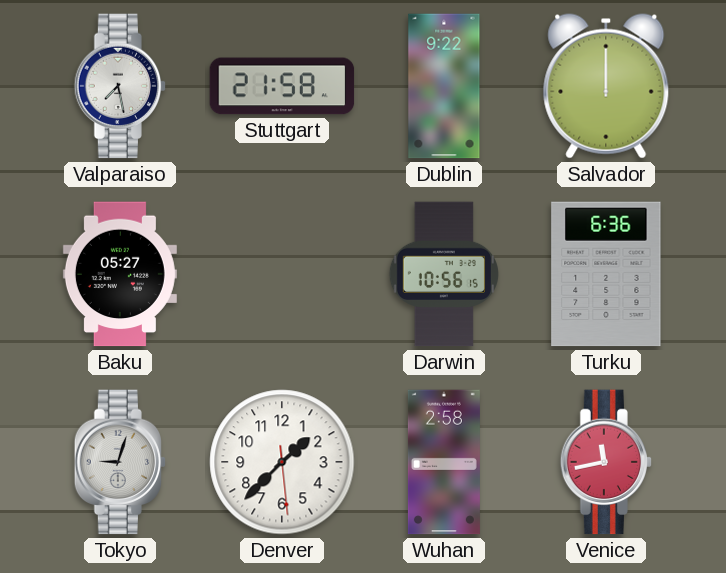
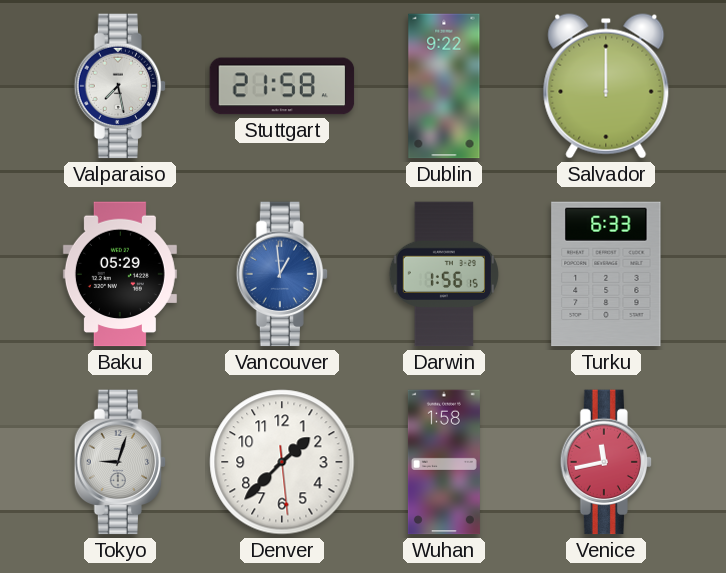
Baku: 05:27 -> 05:29 (120, 274)
Vancouver: none -> 12:59 (282, 274)
Darwin: 10:56 -> 1:56 (444, 274)
Turku: 6:36 -> 6:33 (606, 274)
Wuhan: 2:58 -> 1:58 (444, 462)
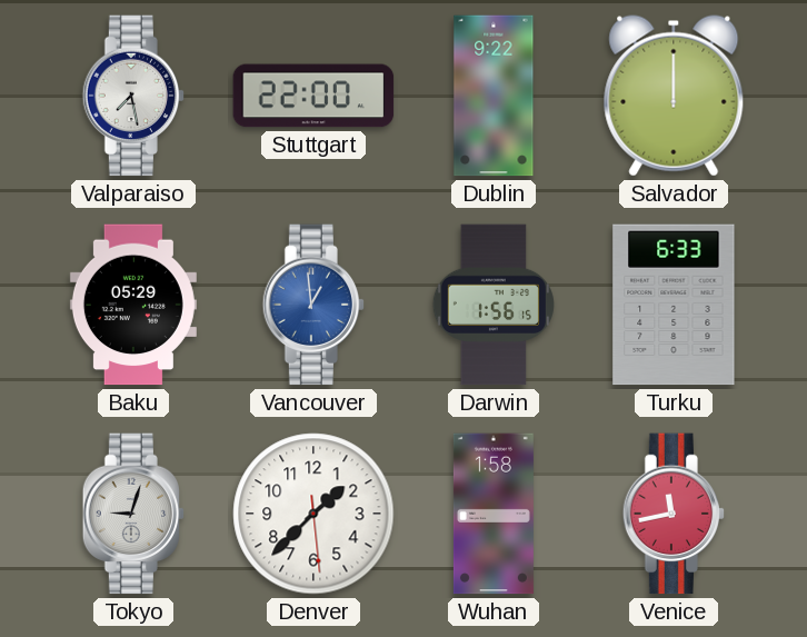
Stuttgart: 21:58 -> 22:00 (313, 96)
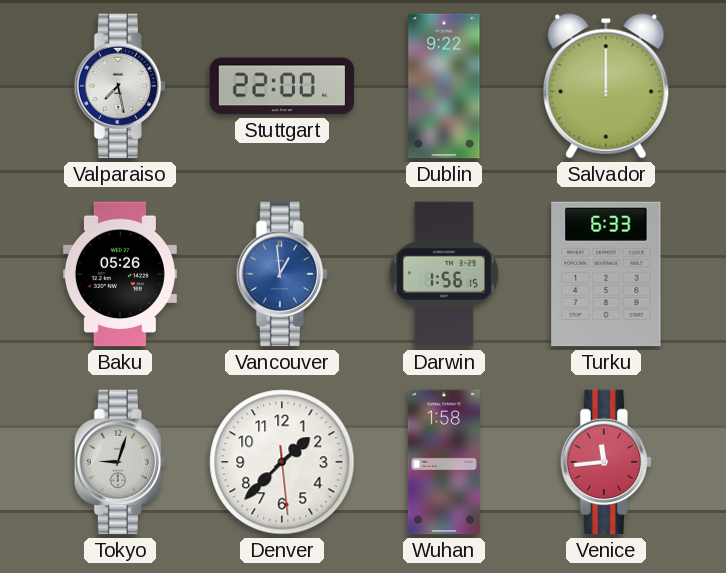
Baku: 05:29 -> 05:26 (120, 274)
Venice: 11:43 -> 11:44 (606, 462)
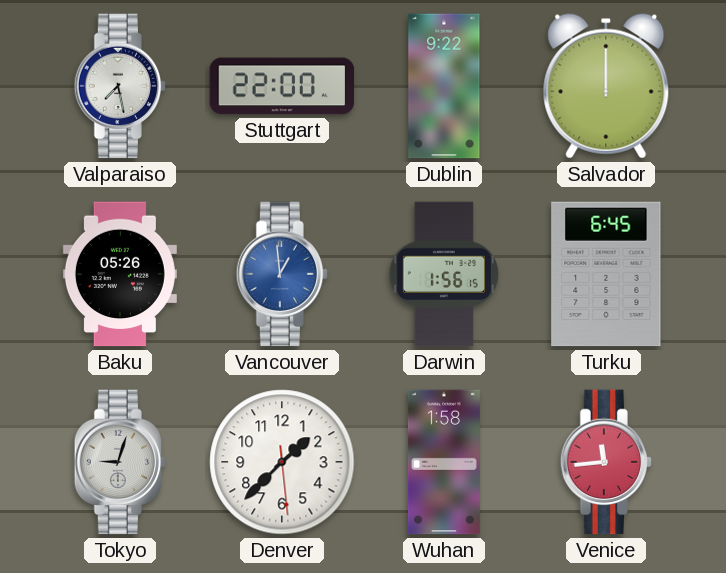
Turku: 6:33 -> 6:45 (606, 274)
